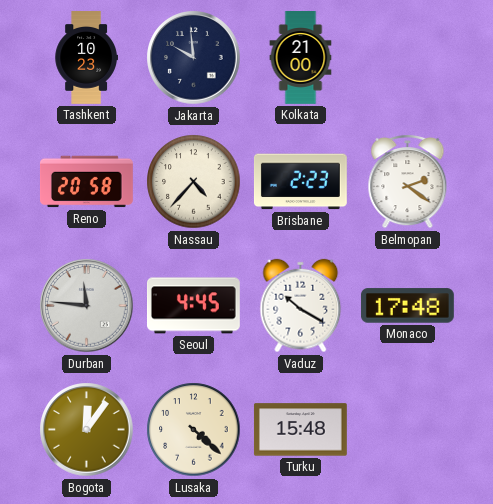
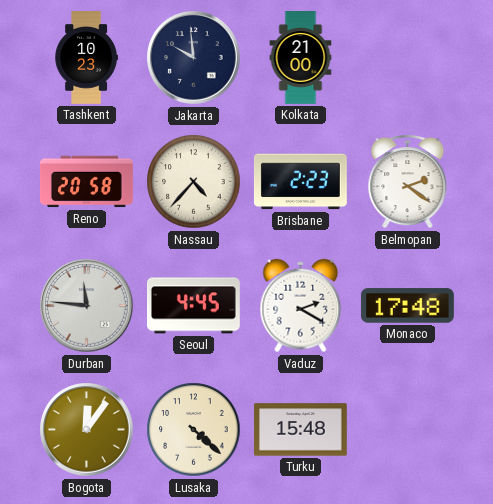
Vaduz: 10:20 -> 2:20 (301, 306)
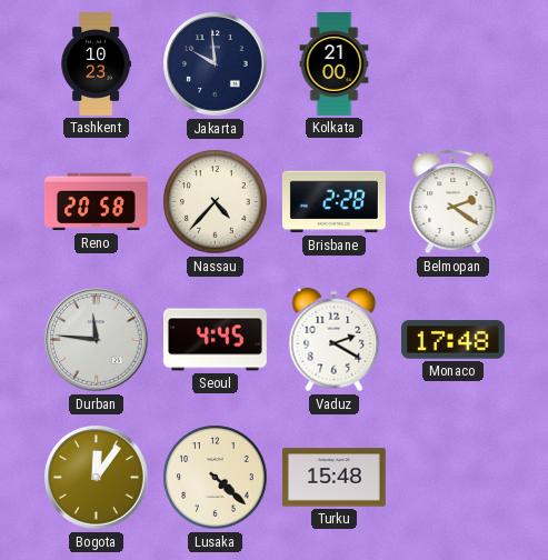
Brisbane: 2:23 -> 2:28 (333, 202)
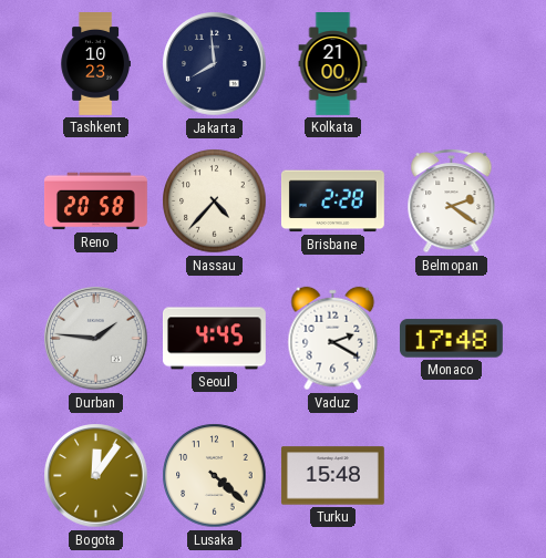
Jakarta: 9:59 -> 7:59 (215, 64)
Durban: 11:46 -> 1:46 (96, 339)
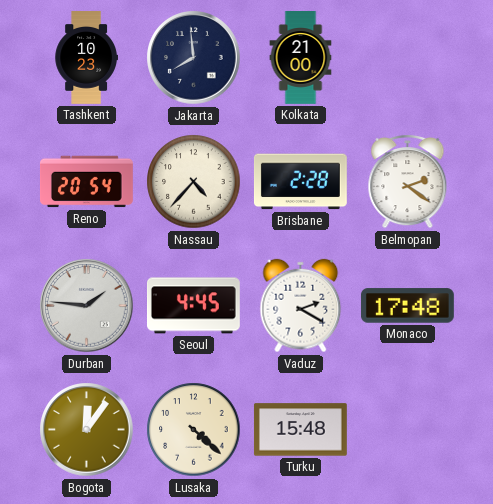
Reno: 20:58 -> 20:54 (87, 182)
